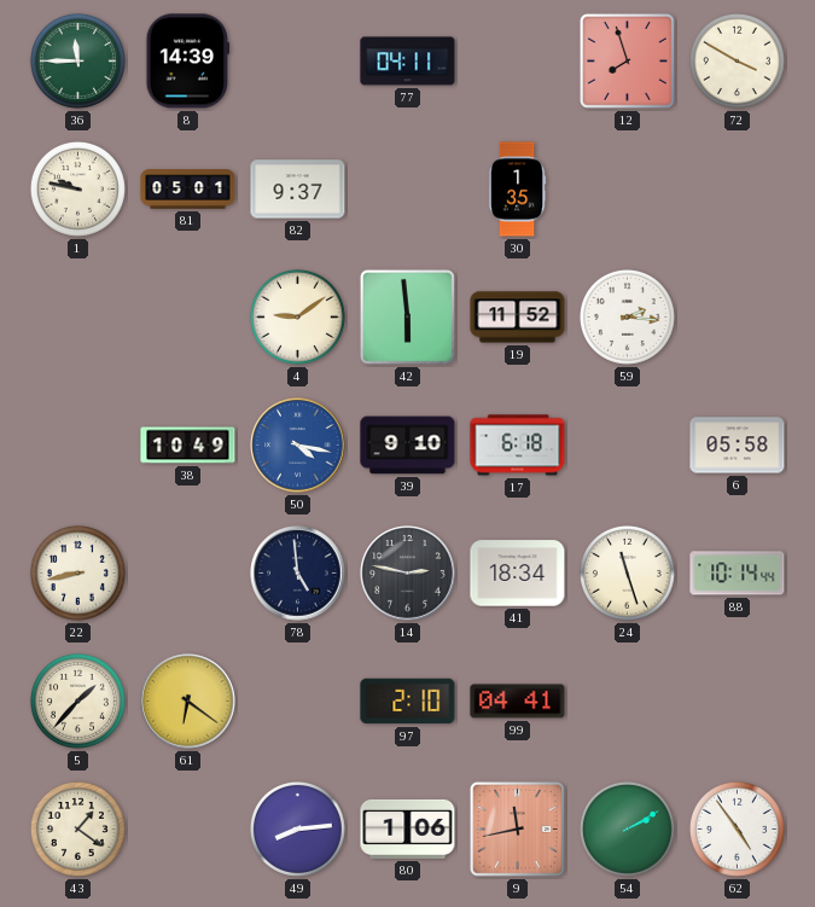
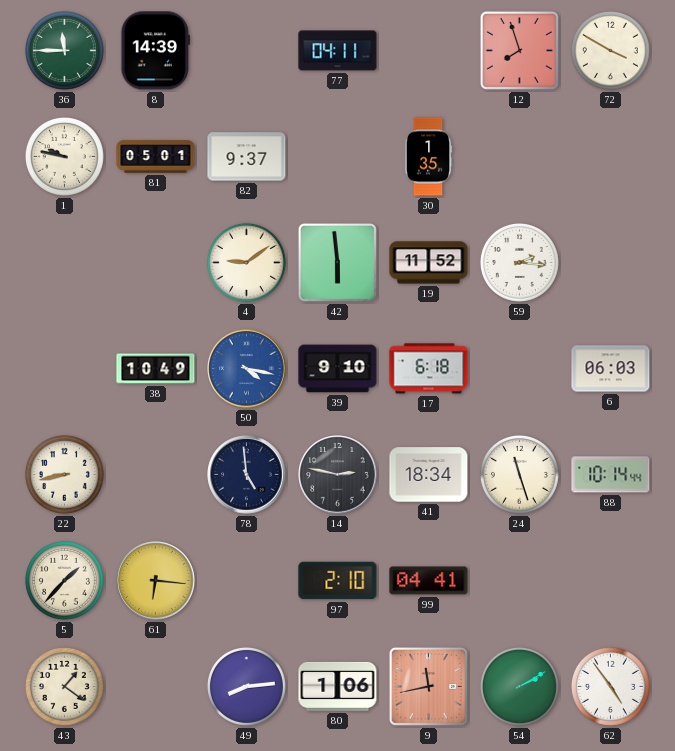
6: 05:58 -> 06:03 (611, 369)
61: 6:21 -> 6:16 (156, 581)
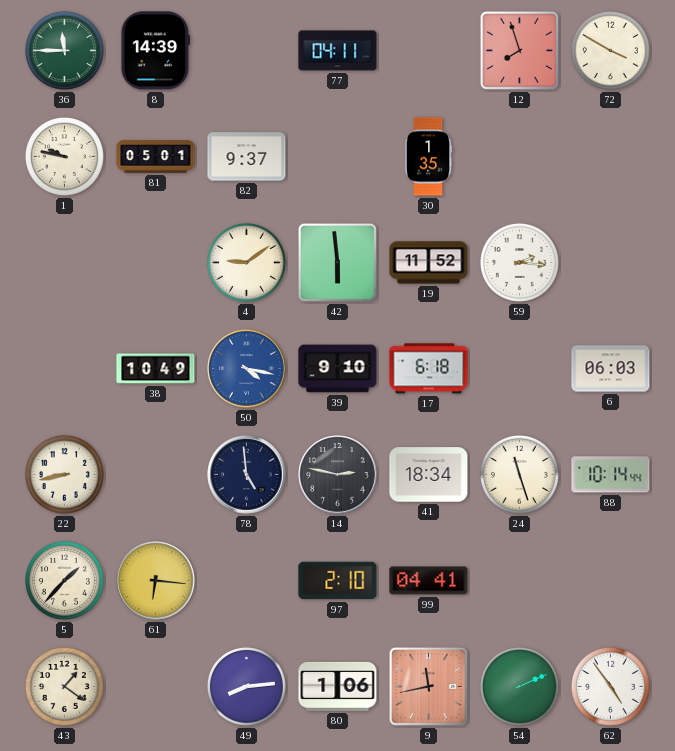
54: 2:10 -> 2:11 (519, 686)
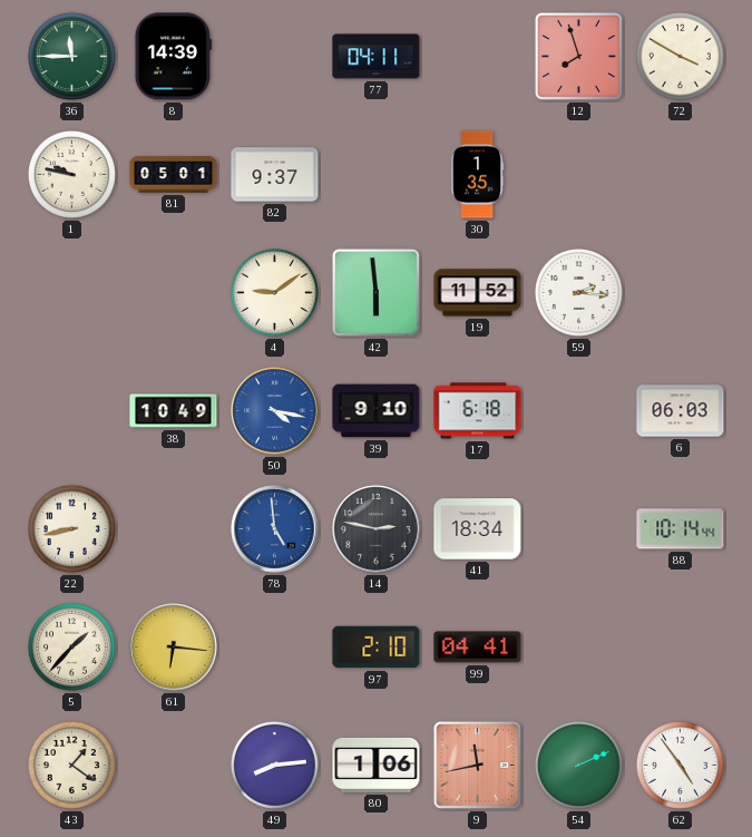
78 dial: navy -> blue (275, 529)
24: 11:27 -> none (519, 474)
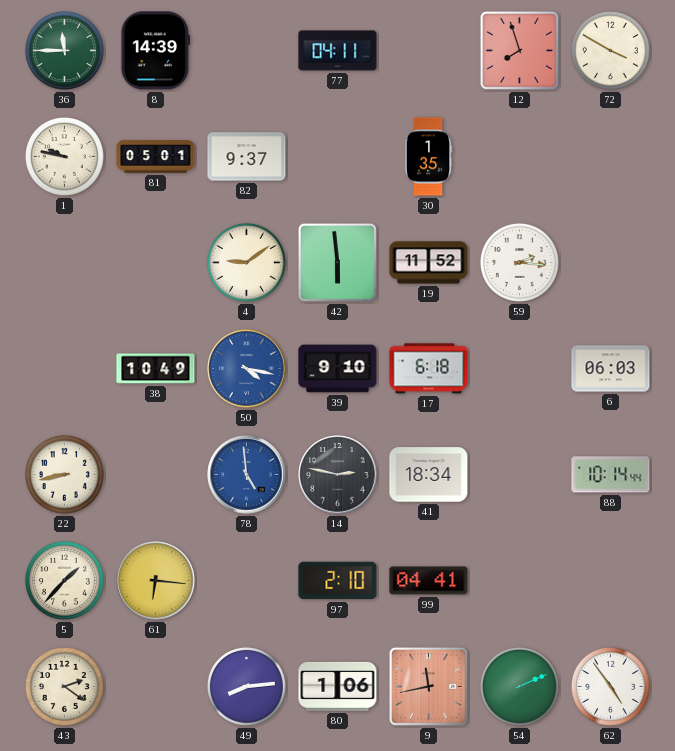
43: 1:21 -> 2:21 (64, 686)
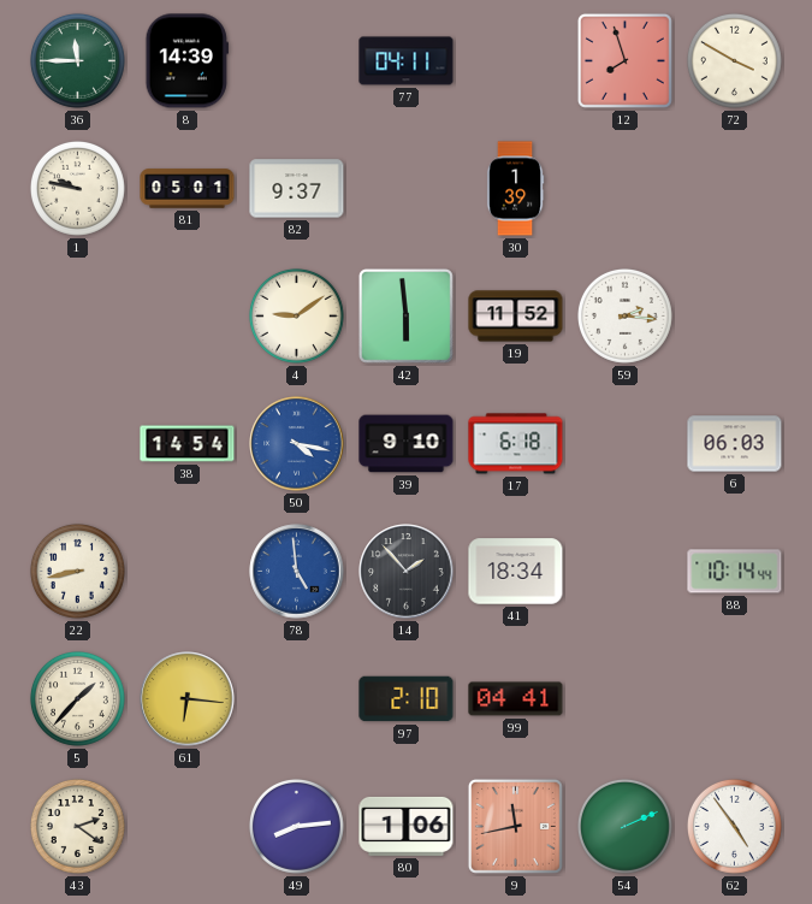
30: 1:35 -> 1:39 (515, 189)
38: 10:49 -> 14:54 (188, 444)
14: 2:47 -> 1:53 (407, 572)
